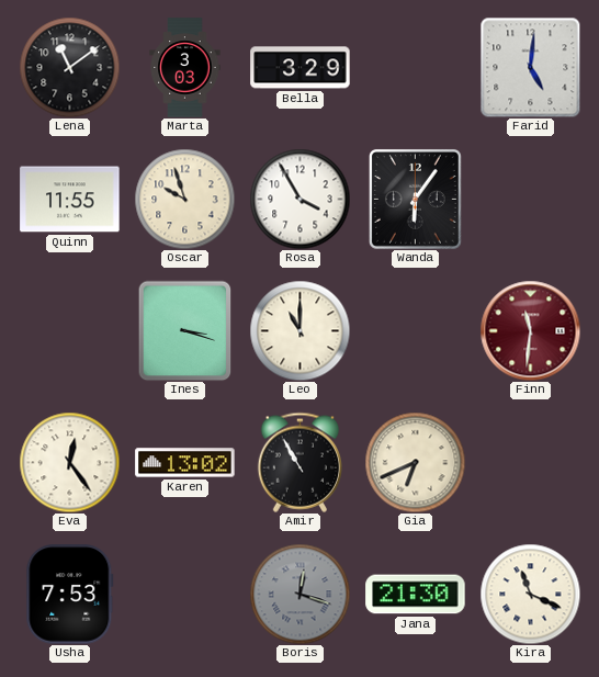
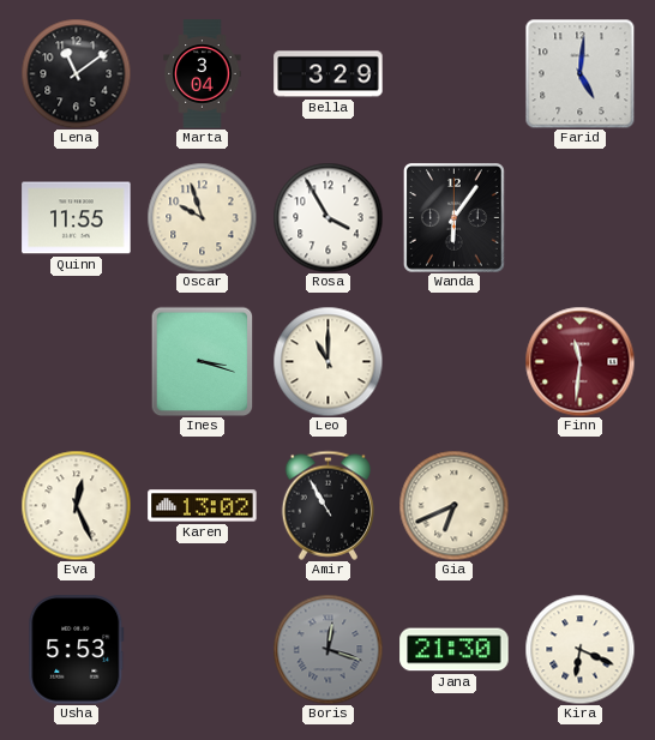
Marta: 3:03 -> 3:04 (203, 74)
Eva: 12:24 -> 12:26 (76, 505)
Usha: 7:53 -> 5:53 (77, 650)
Kira: 11:19 -> 6:19 (579, 649)
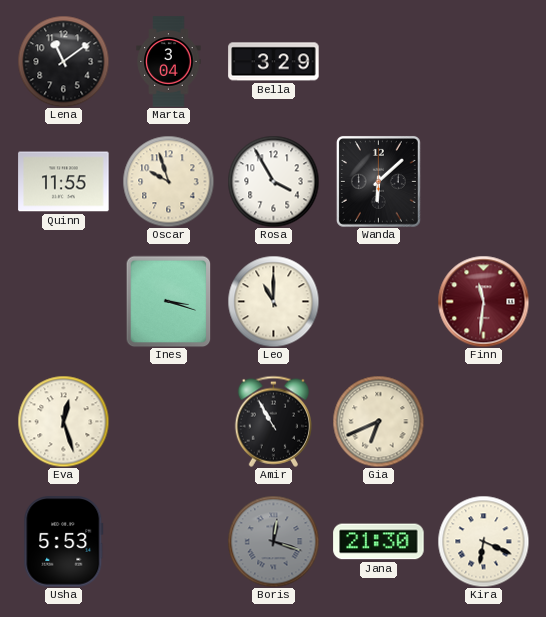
Farid: 5:01 -> none (579, 73)
Wanda: 6:06 -> 6:08 (378, 181)
Eva: 12:26 -> 12:27 (63, 421)
Karen: 13:02 -> none (203, 506)
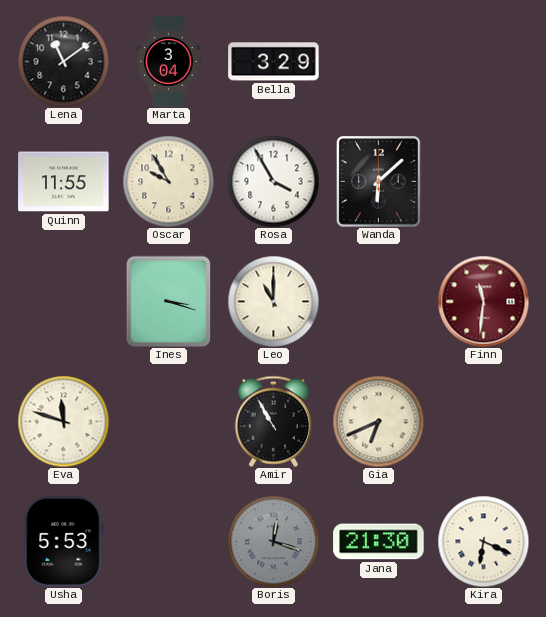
Oscar: 9:57 -> 9:55 (168, 181)
Eva: 12:27 -> 11:48 (63, 421)
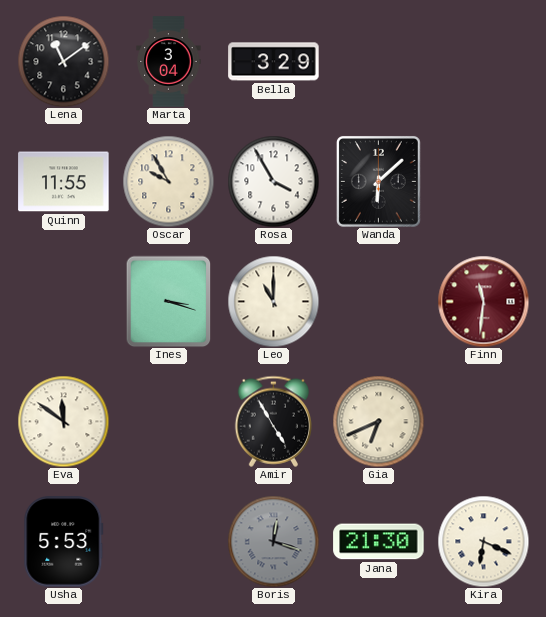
Eva: 11:48 -> 11:51 (63, 421)
Amir: 10:55 -> 4:55 (273, 421)
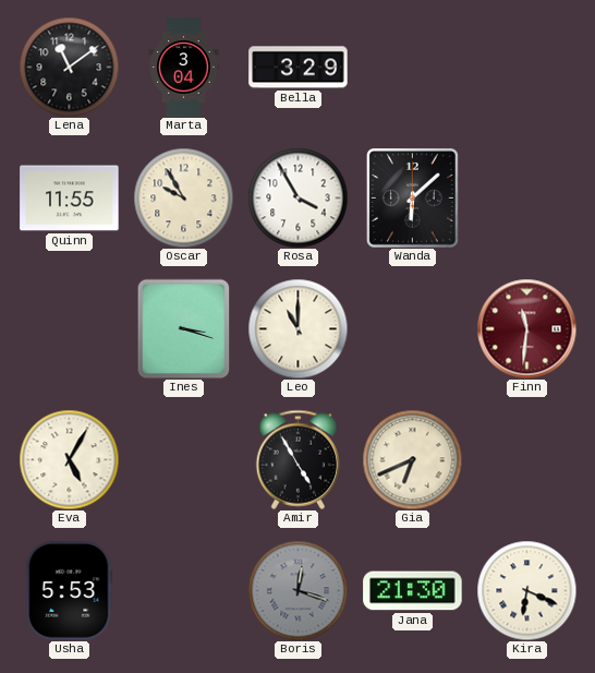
Eva: 11:51 -> 5:05 (69, 459)
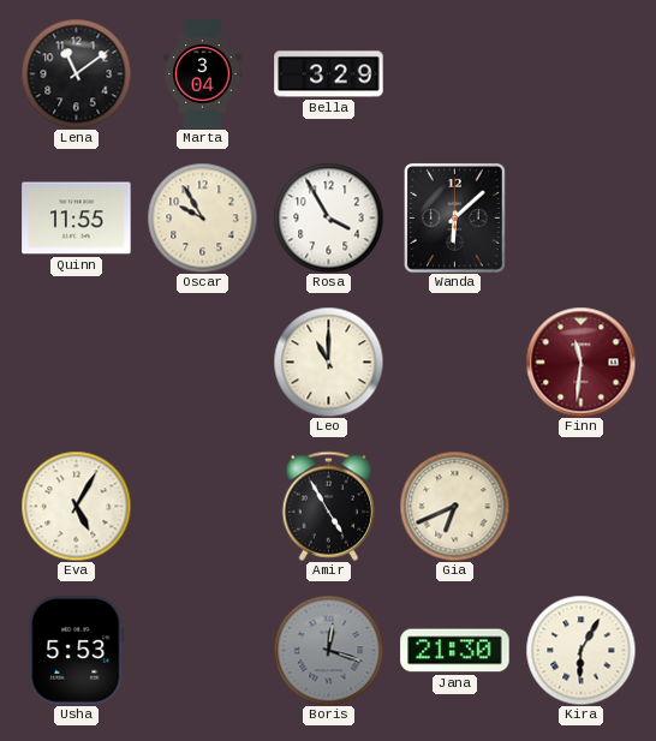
Ines: 3:18 -> none (184, 328)
Kira: 6:19 -> 6:05 (580, 650)
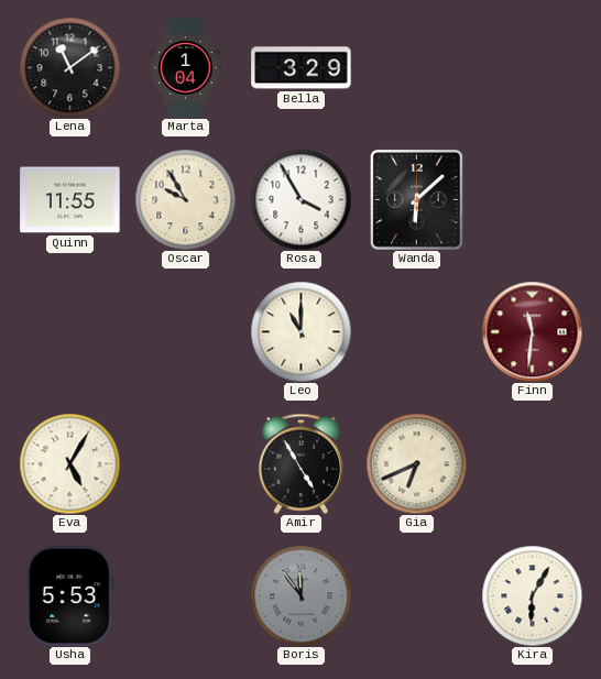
Marta: 3:04 -> 1:04 (186, 68)
Boris: 12:18 -> 11:54 (300, 595)
Jana: 21:30 -> none (455, 651)
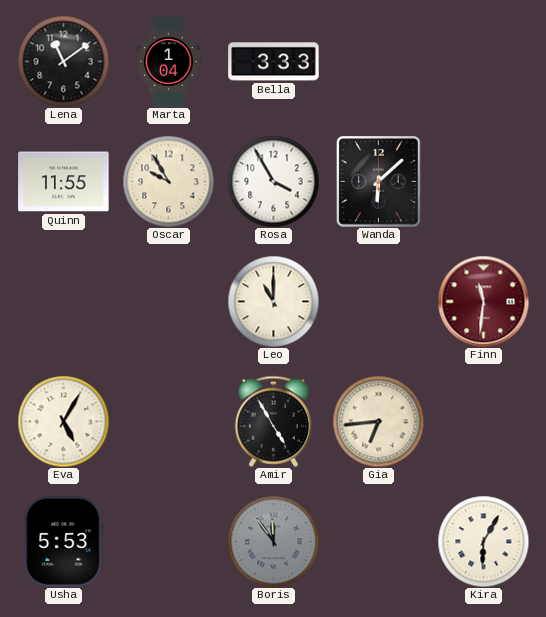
Bella: 3:29 -> 3:33 (274, 62)
Gia: 6:41 -> 6:44 (378, 421)
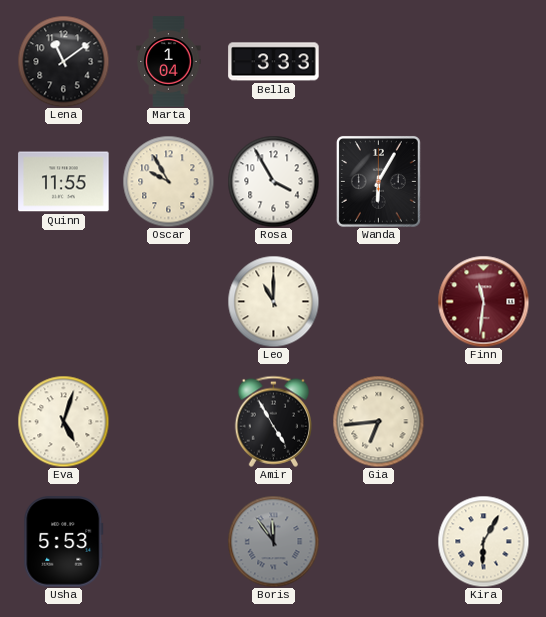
Wanda: 6:08 -> 6:05 (378, 181)
Eva: 5:05 -> 5:03 (63, 421)
